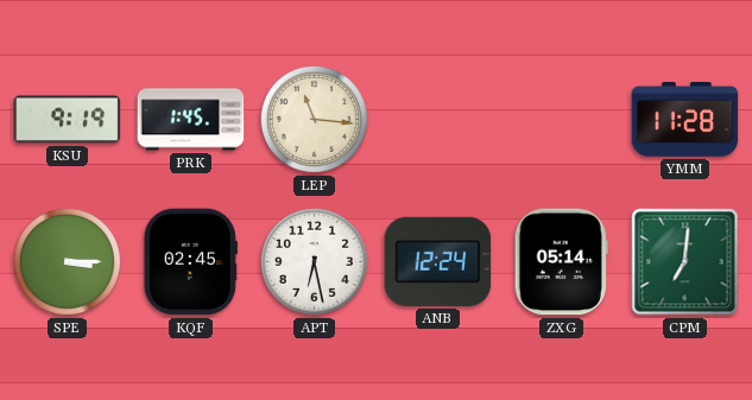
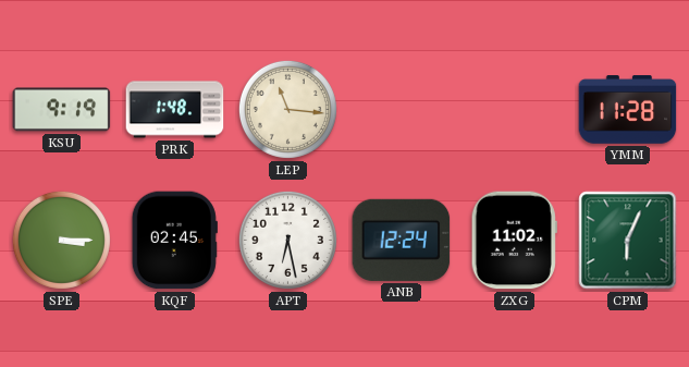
PRK: 1:45 -> 1:48 (175, 110)
ZXG: 05:14 -> 11:02 (514, 241)
CPM: 7:01 -> 6:04 (628, 241)
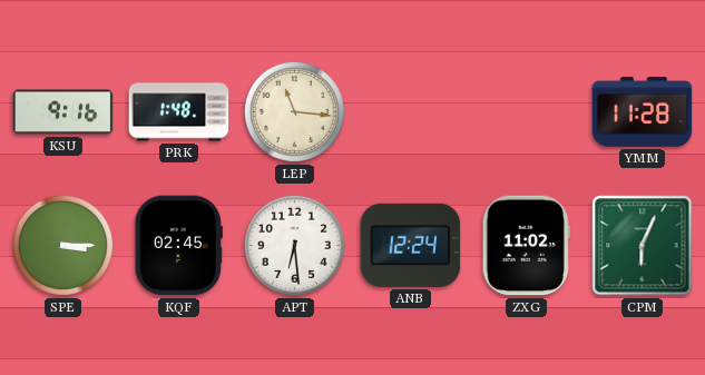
KSU: 9:19 -> 9:16 (63, 112)
APT: 6:28 -> 6:29 (294, 245)
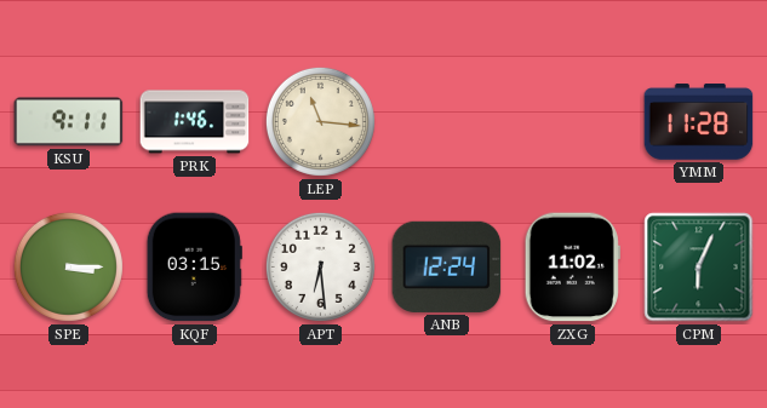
KSU: 9:16 -> 9:11 (69, 122)
PRK: 1:48 -> 1:46 (195, 122)
KQF: 02:45 -> 03:15 (194, 268)
